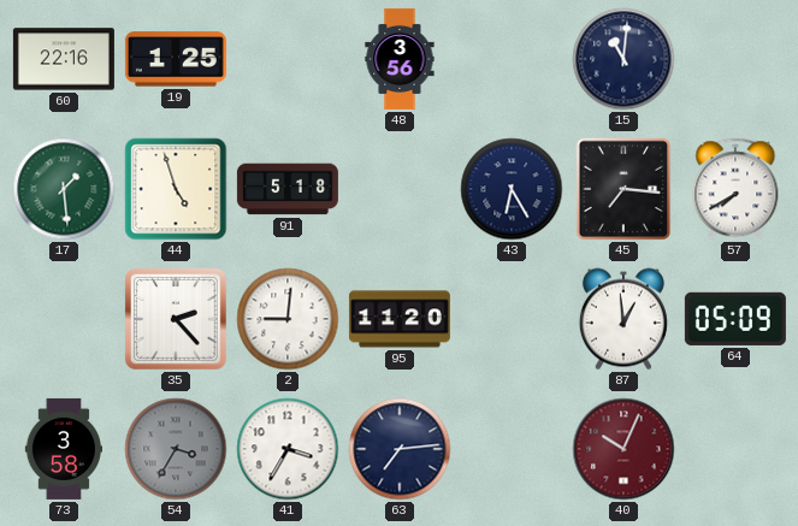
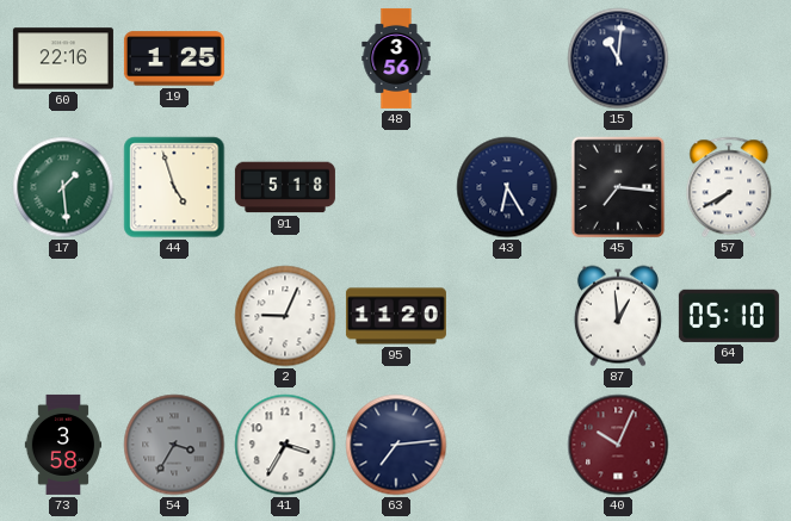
35: 2:23 -> none (176, 319)
2: 9:01 -> 9:04 (285, 316)
64: 05:09 -> 05:10 (729, 316)
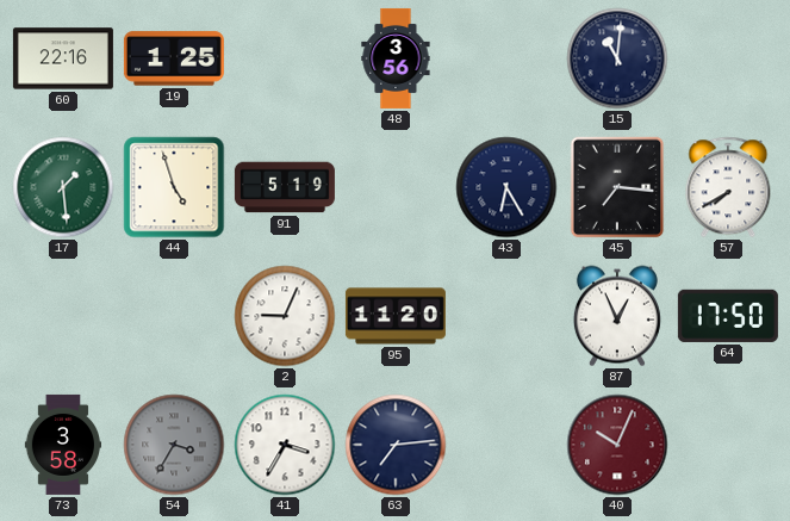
91: 5:18 -> 5:19 (285, 187)
87: 12:59 -> 12:56 (617, 316)
64: 05:10 -> 17:50 (728, 316)
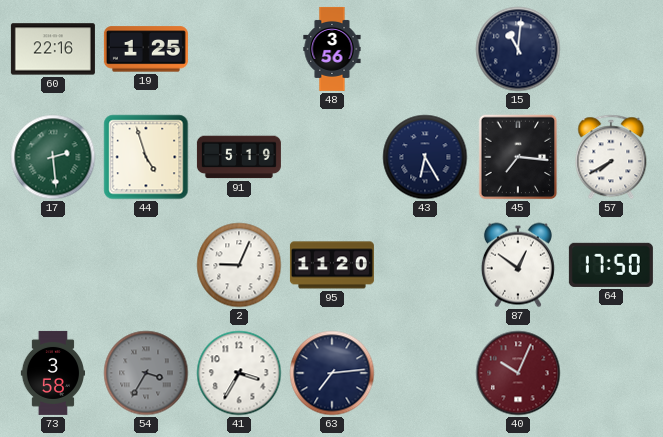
17: 1:29 -> 2:29 (53, 157)
87: 12:56 -> 12:51 (518, 265)
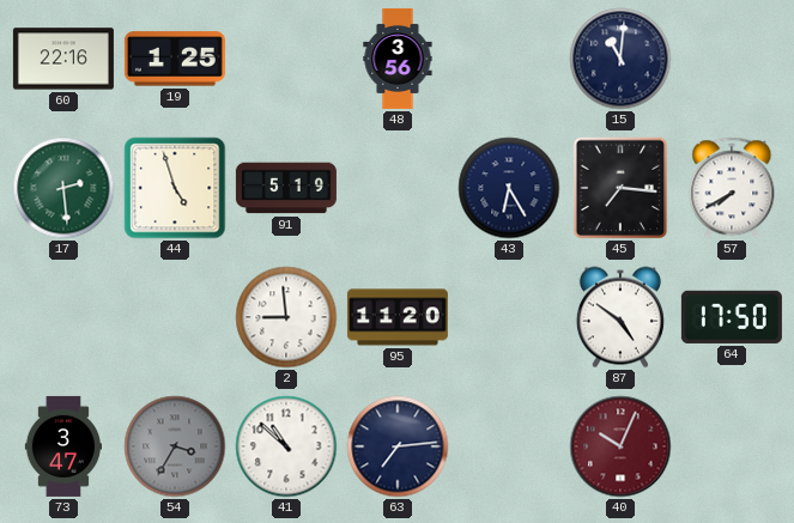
2: 9:04 -> 8:59 (286, 317)
87: 12:51 -> 4:51 (620, 317)
73: 3:58 -> 3:47 (62, 446)
41: 3:35 -> 10:52 (286, 446)
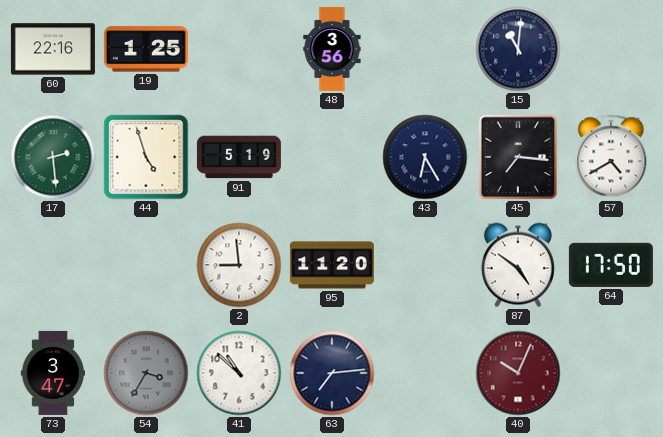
57: 7:40 -> 4:40 (611, 157)
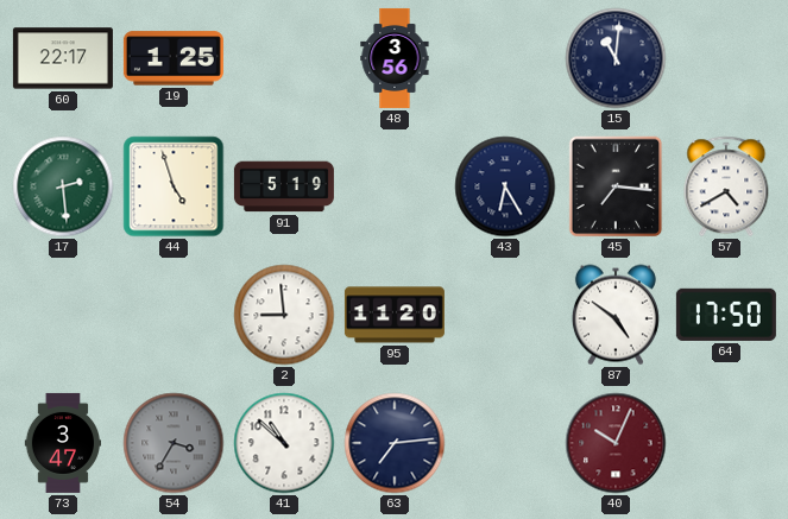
60: 22:16 -> 22:17 (63, 58)
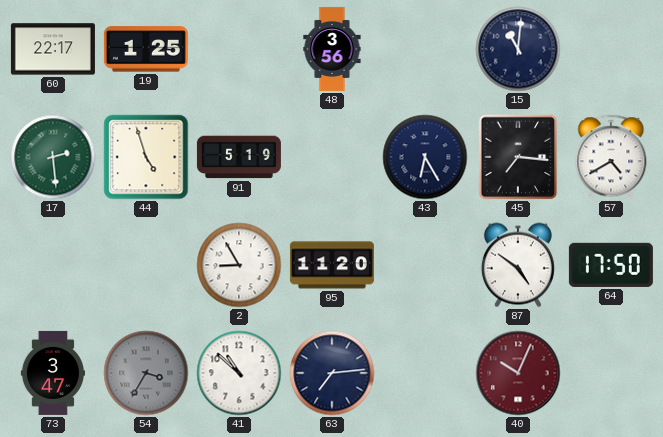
2: 8:59 -> 8:55 (239, 265)
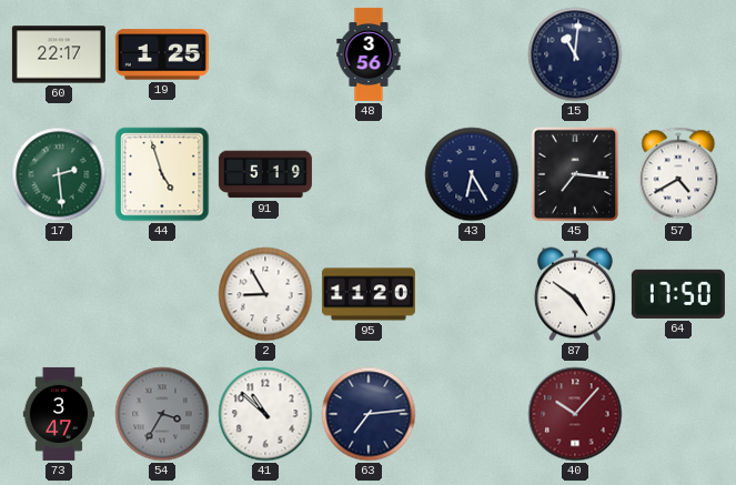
40: 10:04 -> 10:07 (575, 414)
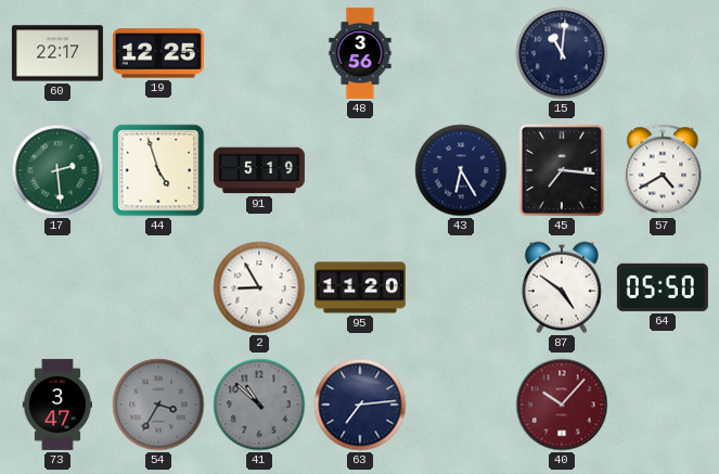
19: 1:25 -> 12:25 (158, 53)
64: 17:50 -> 05:50 (663, 287)
41 dial: white -> grey (259, 405)
